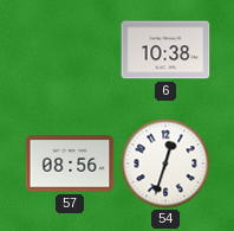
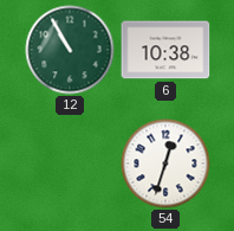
12: none -> 10:55 (70, 50)
57: 08:56 -> none (70, 163)
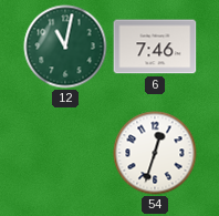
12: 10:55 -> 11:02 (65, 47)
6: 10:38 -> 7:46 (155, 47)
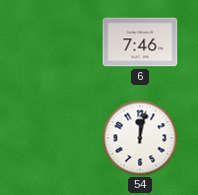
12: 11:02 -> none (65, 47)
54: 12:33 -> 12:02 (140, 138)
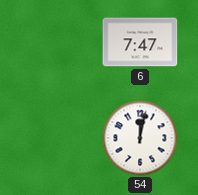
6: 7:46 -> 7:47 (140, 42)
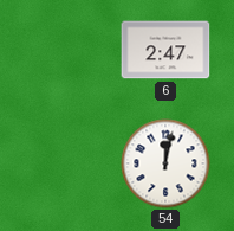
6: 7:47 -> 2:47 (165, 50)
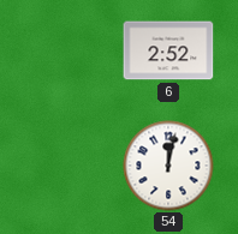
6: 2:47 -> 2:52 (168, 50)
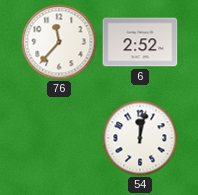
76: none -> 11:37 (59, 42)
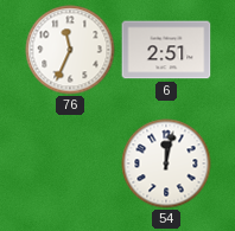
76: 11:37 -> 11:34 (70, 50)
6: 2:52 -> 2:51 (166, 50)
